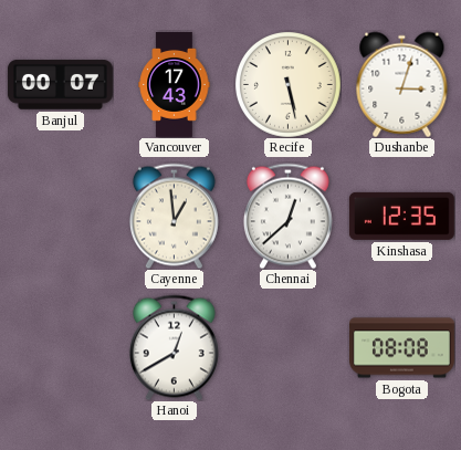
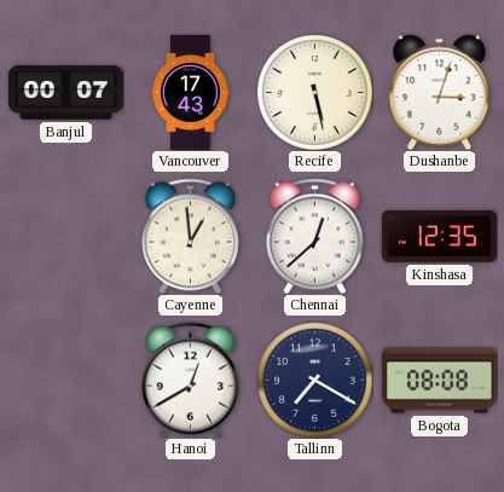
Tallinn: none -> 7:20 (315, 381)
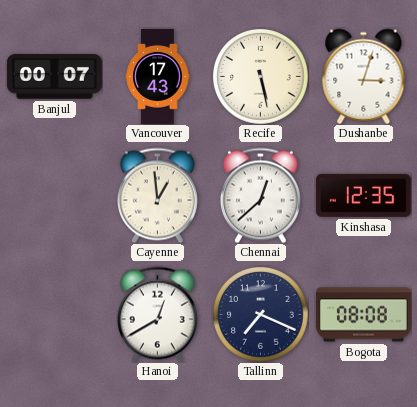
Tallinn: 7:20 -> 7:19 (261, 315)
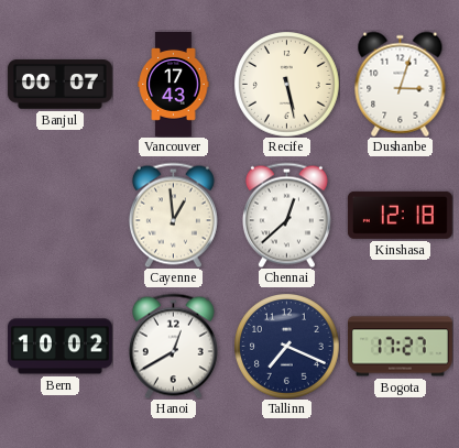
Kinshasa: 12:35 -> 12:18 (400, 215)
Bern: none -> 10:02 (59, 347)
Bogota: 08:08 -> 17:27 (400, 347)
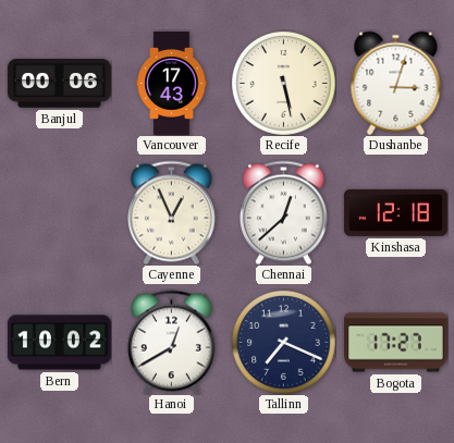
Banjul: 00:07 -> 00:06 (59, 84)
Cayenne: 12:59 -> 12:56 (171, 212)
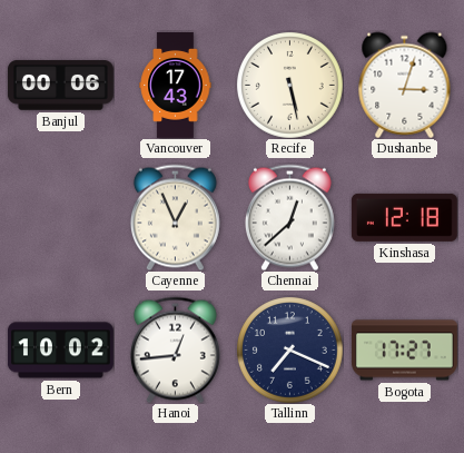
Hanoi: 12:40 -> 12:44 (175, 349)
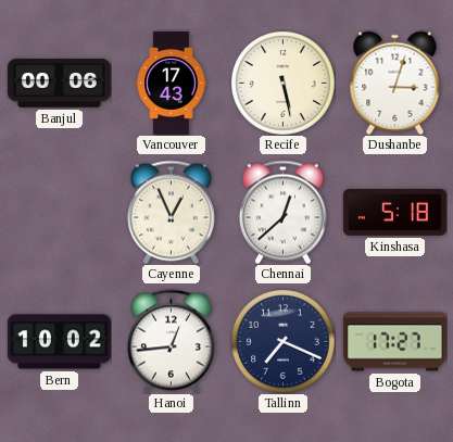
Kinshasa: 12:18 -> 5:18 (394, 212)
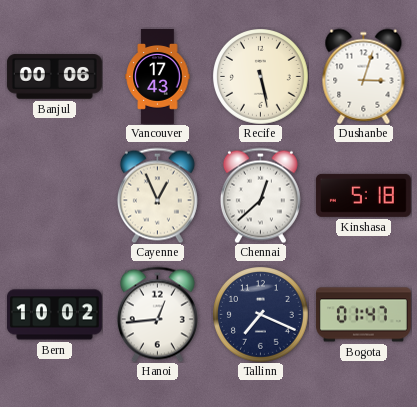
Bogota: 17:27 -> 01:47 (363, 315)
